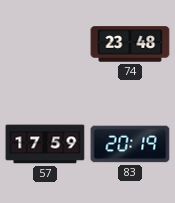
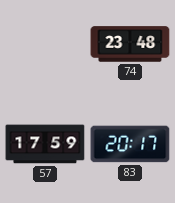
83: 20:19 -> 20:17 (130, 144)
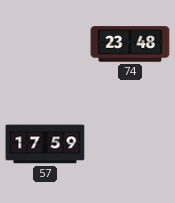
83: 20:17 -> none (130, 144)
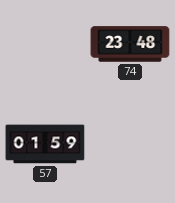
57: 17:59 -> 01:59 (45, 144)
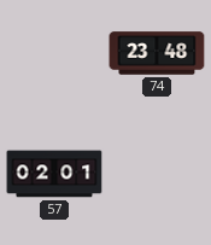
57: 01:59 -> 02:01 (54, 174)
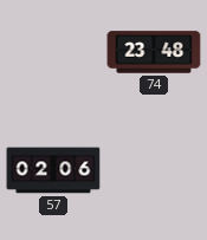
57: 02:01 -> 02:06 (53, 170)
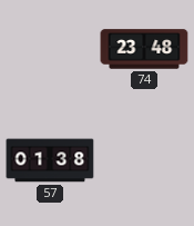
57: 02:06 -> 01:38 (50, 160)
